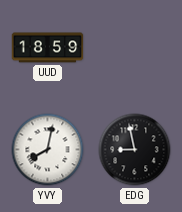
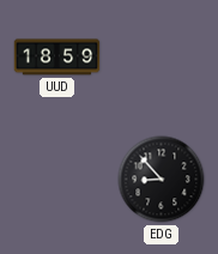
YVY: 8:02 -> none (48, 150)
EDG: 8:58 -> 8:53 (162, 180)
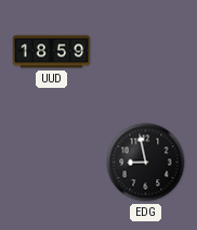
EDG: 8:53 -> 8:58 (146, 163)
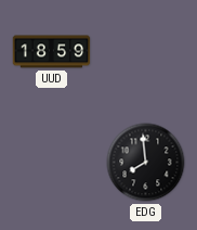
EDG: 8:58 -> 7:59 (146, 163)
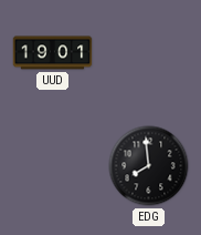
UUD: 18:59 -> 19:01 (53, 53)
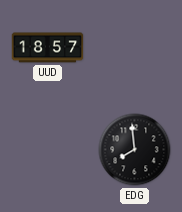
UUD: 19:01 -> 18:57 (48, 48)
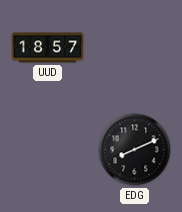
EDG: 7:59 -> 8:11 (135, 150)
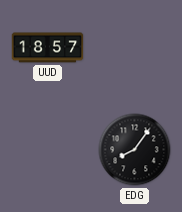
EDG: 8:11 -> 8:06 (135, 150)
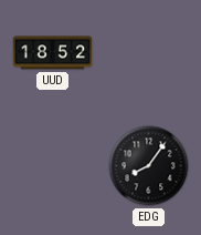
UUD: 18:57 -> 18:52 (53, 53)
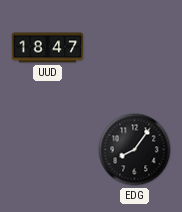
UUD: 18:52 -> 18:47 (48, 48)
